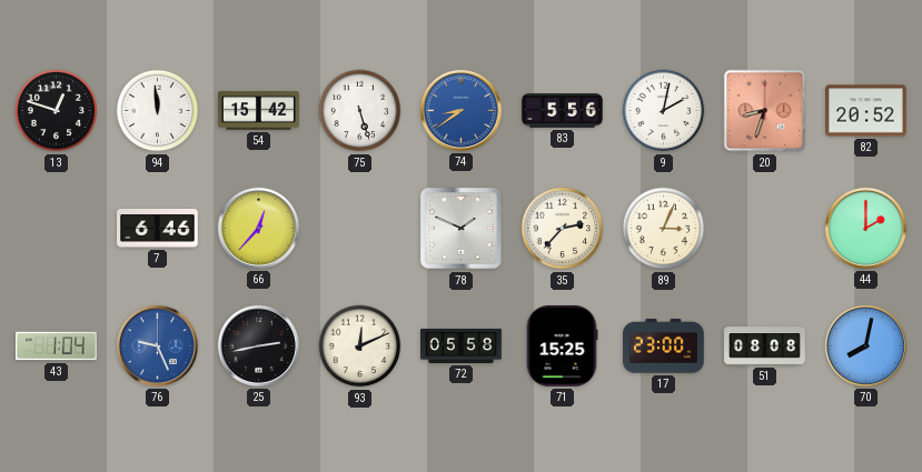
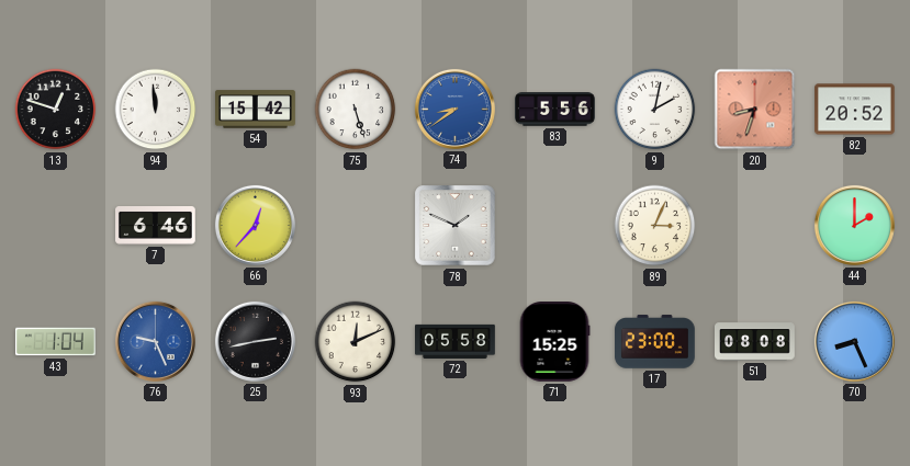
35: 2:37 -> none (563, 229)
70: 8:02 -> 8:26 (854, 341)
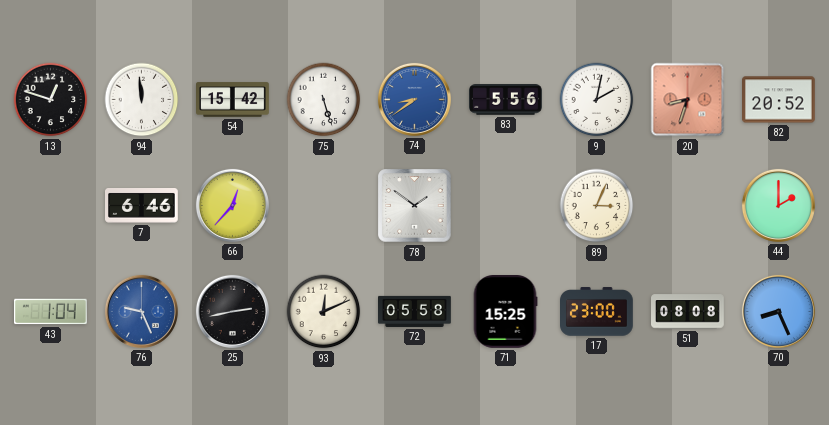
78: 1:49 -> 1:51 (415, 206)
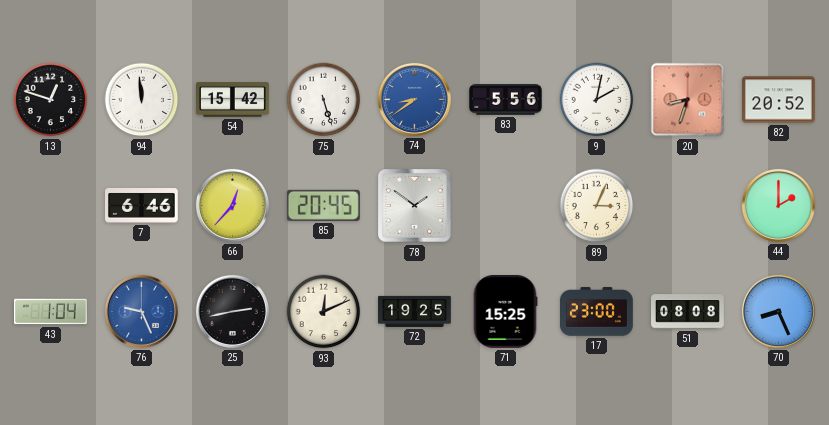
85: none -> 20:45 (323, 205)
72: 05:58 -> 19:25 (415, 311)
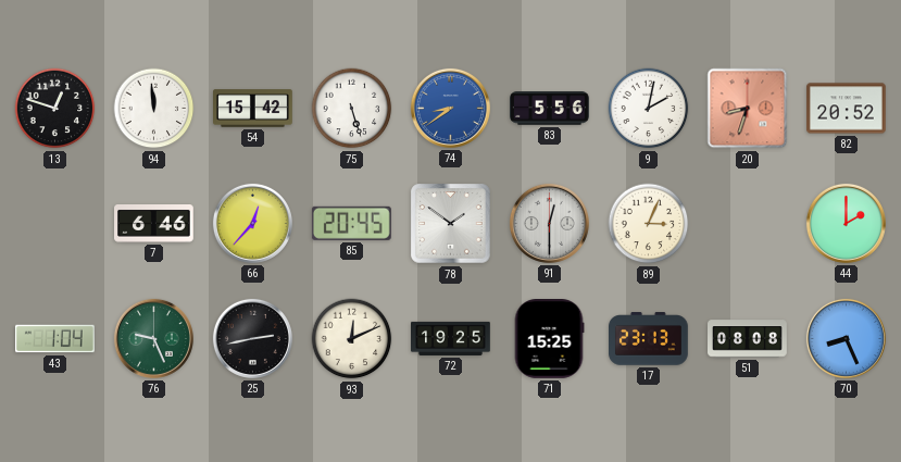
91: none -> 12:30 (549, 223)
76 dial: blue -> green (153, 338)
17: 23:00 -> 23:13 (649, 339)
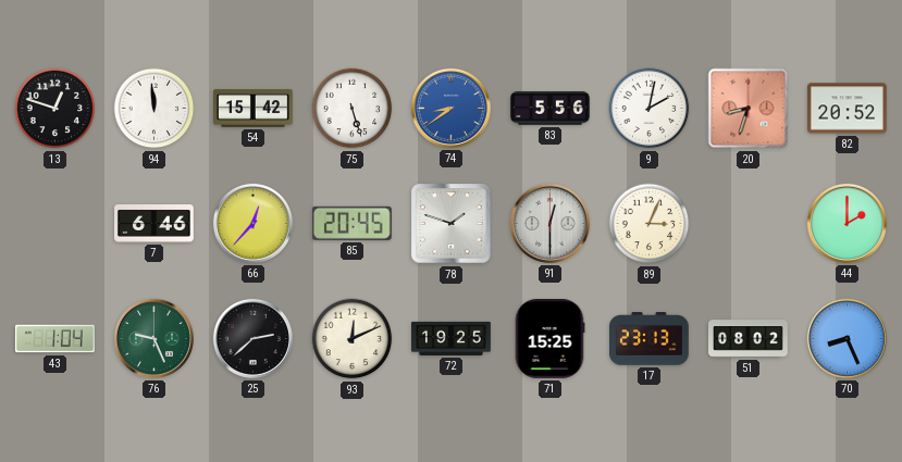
78: 1:51 -> 1:48 (452, 224)
25: 2:43 -> 2:38 (252, 338)
51: 08:08 -> 08:02 (749, 339)
